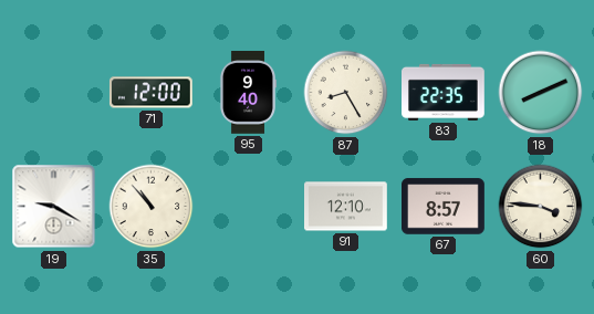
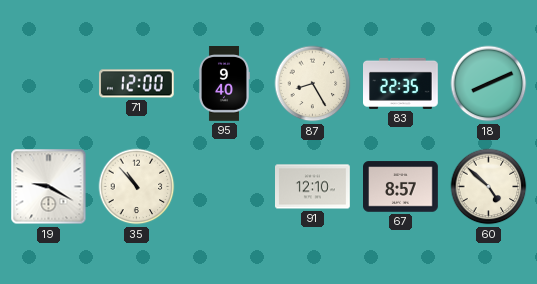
60: 3:46 -> 4:52 (489, 187)
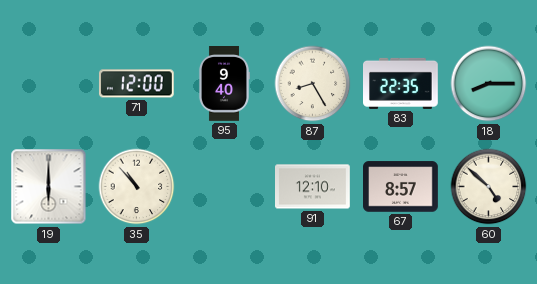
18: 8:11 -> 8:15 (489, 84)
19: 9:20 -> 6:00 (49, 187)
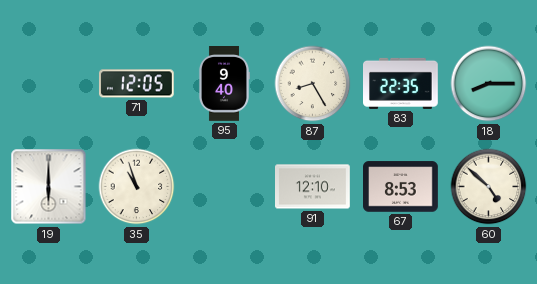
71: 12:00 -> 12:05 (136, 84)
35: 10:53 -> 10:57 (137, 187)
67: 8:57 -> 8:53 (401, 187)
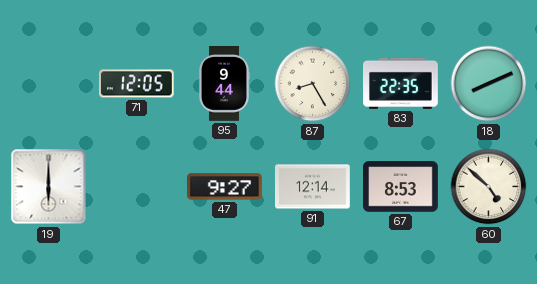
95: 9:40 -> 9:44 (223, 84)
18: 8:15 -> 8:11 (489, 84)
35: 10:57 -> none (137, 187)
47: none -> 9:27 (225, 187)
91: 12:10 -> 12:14 (313, 187)
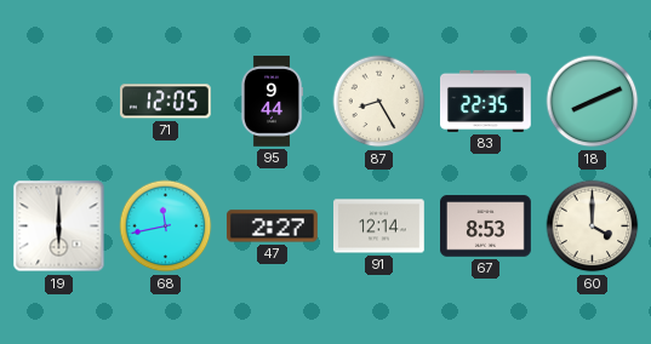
68: none -> 11:43 (166, 227)
47: 9:27 -> 2:27 (273, 227)
60: 4:52 -> 4:00 (593, 227)
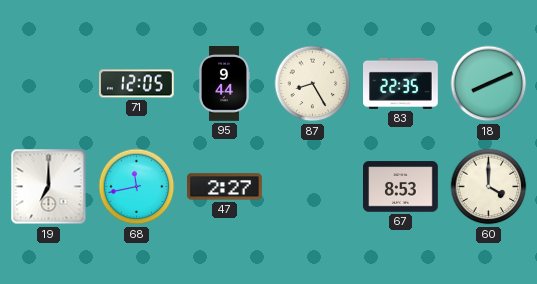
19: 6:00 -> 7:00 (49, 187)
91: 12:14 -> none (379, 227)
